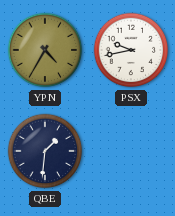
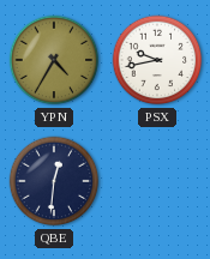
QBE: 1:31 -> 12:31 (54, 181)
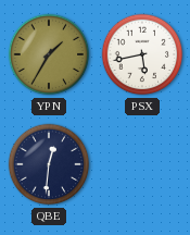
YPN: 4:35 -> 1:35 (49, 54)
PSX: 9:43 -> 5:43 (142, 54)
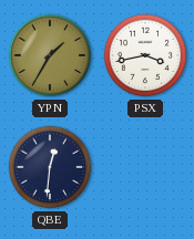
PSX: 5:43 -> 3:43 (145, 55)
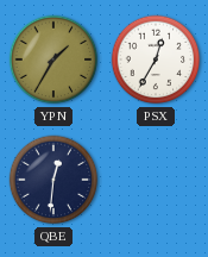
PSX: 3:43 -> 12:35 (156, 59)
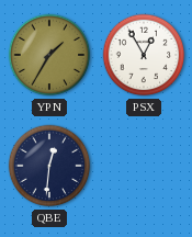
PSX: 12:35 -> 12:55 (144, 55)
